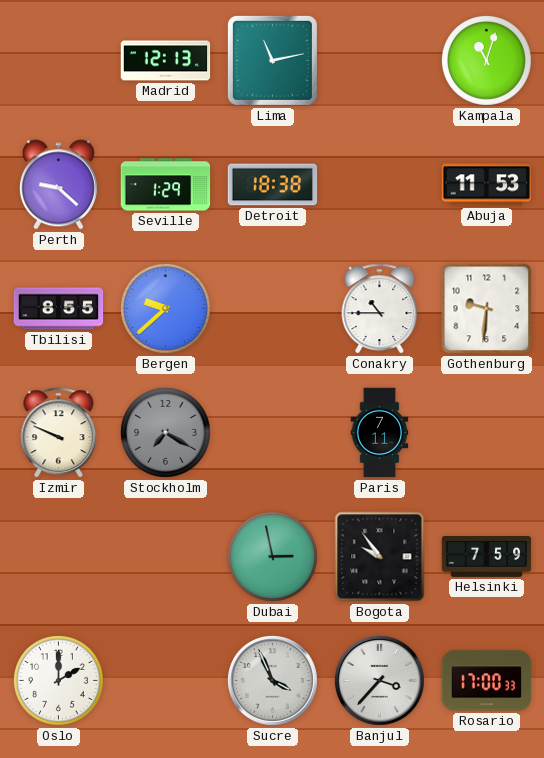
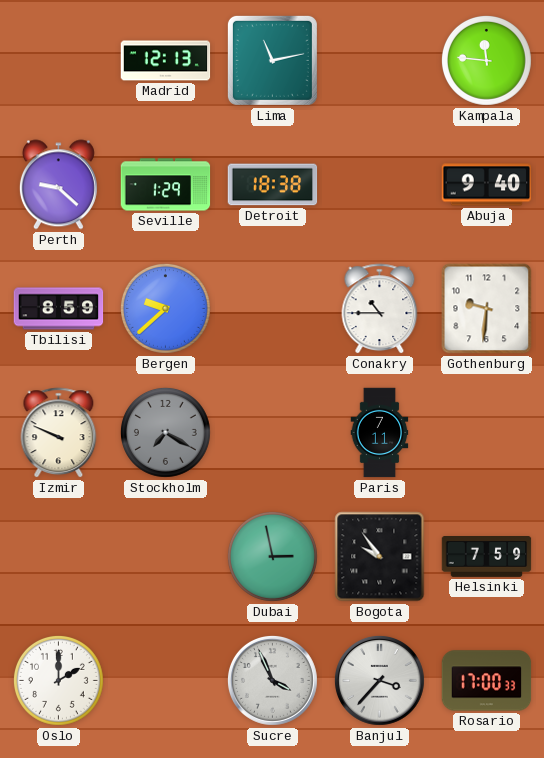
Kampala: 11:03 -> 11:46 (486, 60)
Abuja: 11:53 -> 9:40 (487, 185)
Tbilisi: 8:55 -> 8:59 (59, 309)
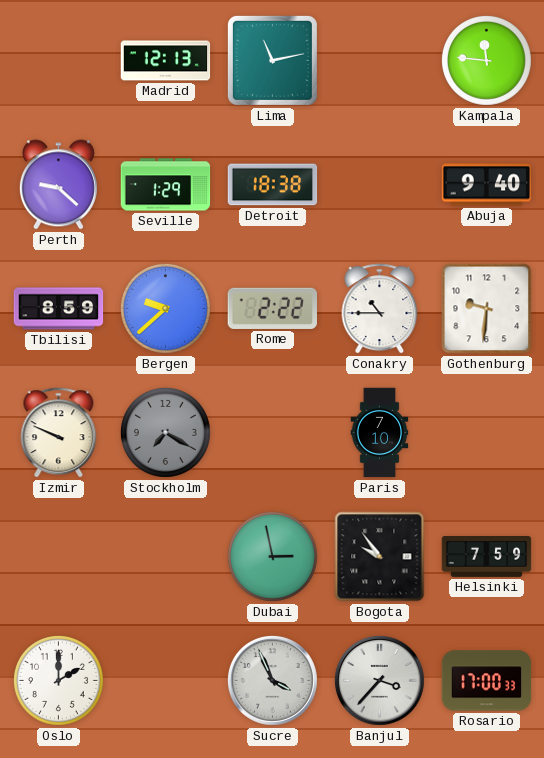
Rome: none -> 2:22 (272, 308)
Paris: 7:11 -> 7:10 (380, 433)
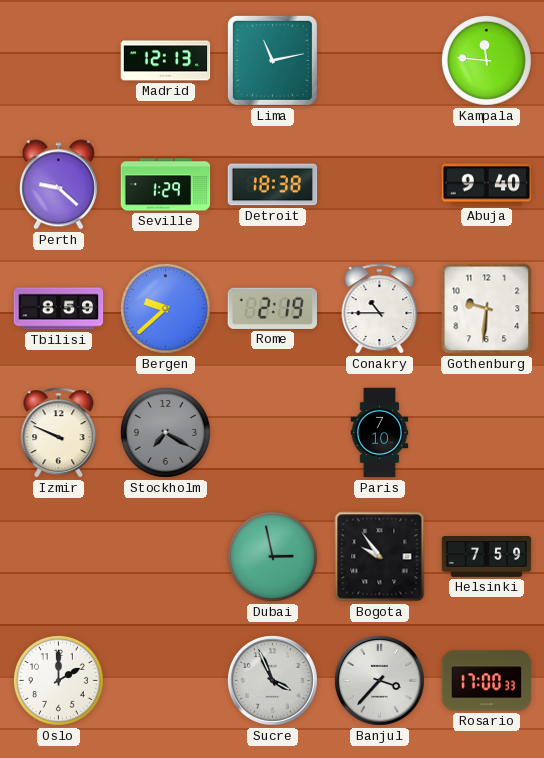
Rome: 2:22 -> 2:19 (272, 308)
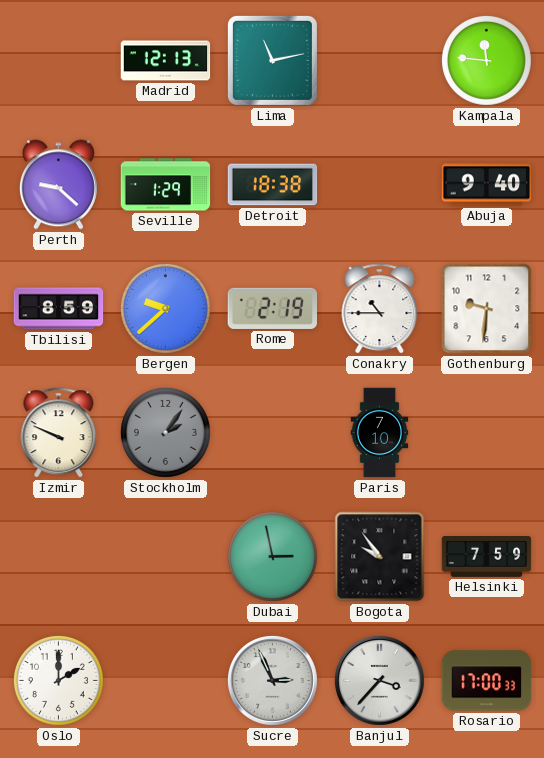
Stockholm: 7:20 -> 2:06 (165, 432)
Sucre: 3:56 -> 2:56 (272, 680)
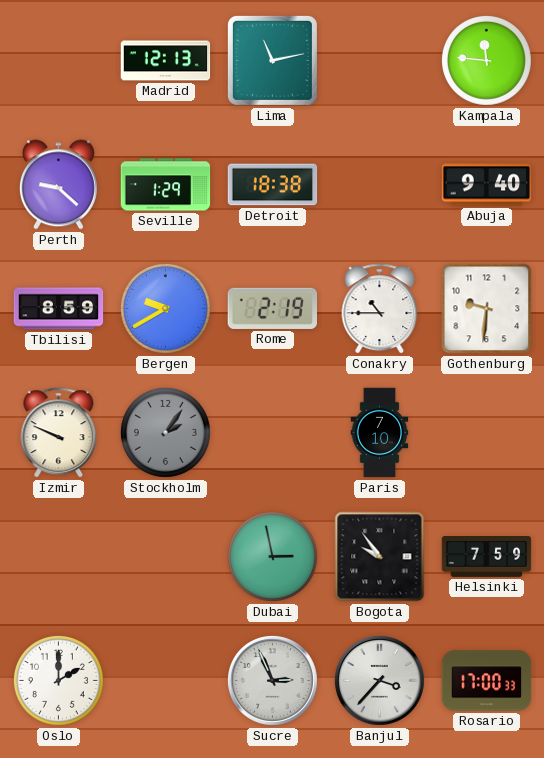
Bergen: 9:38 -> 9:40 (165, 308)
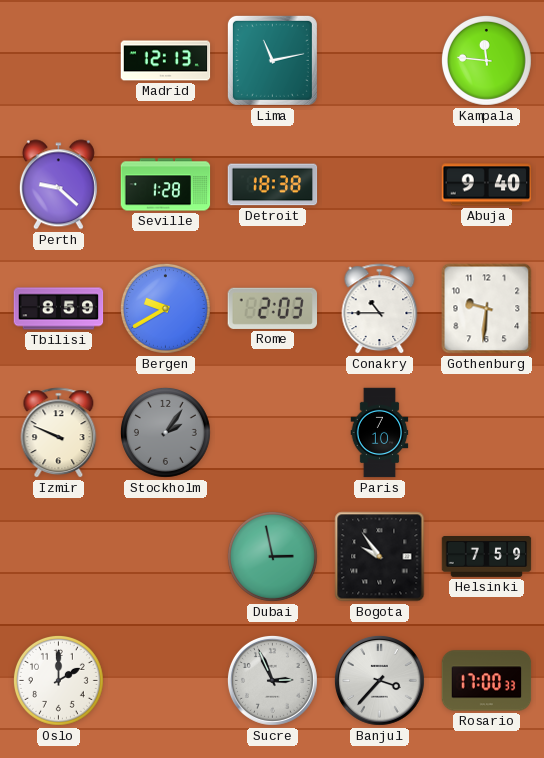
Seville: 1:29 -> 1:28 (166, 185)
Rome: 2:19 -> 2:03 (272, 308)
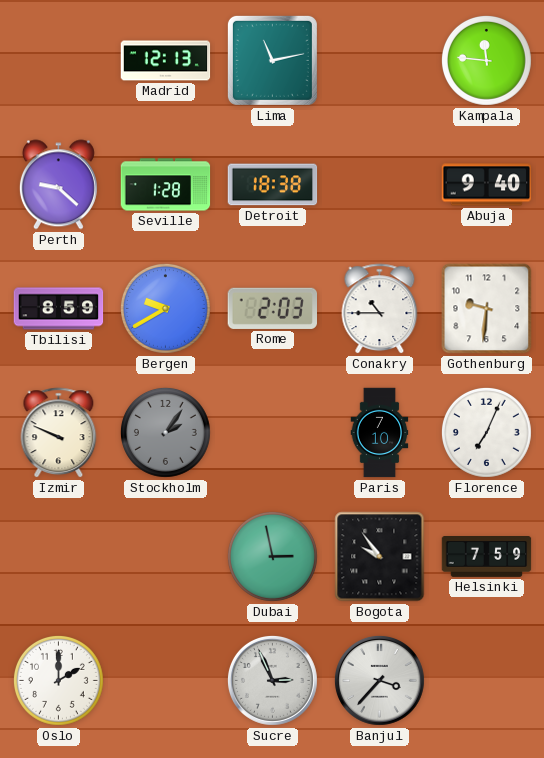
Florence: none -> 7:04 (486, 432)
Rosario: 17:00 -> none (487, 681)
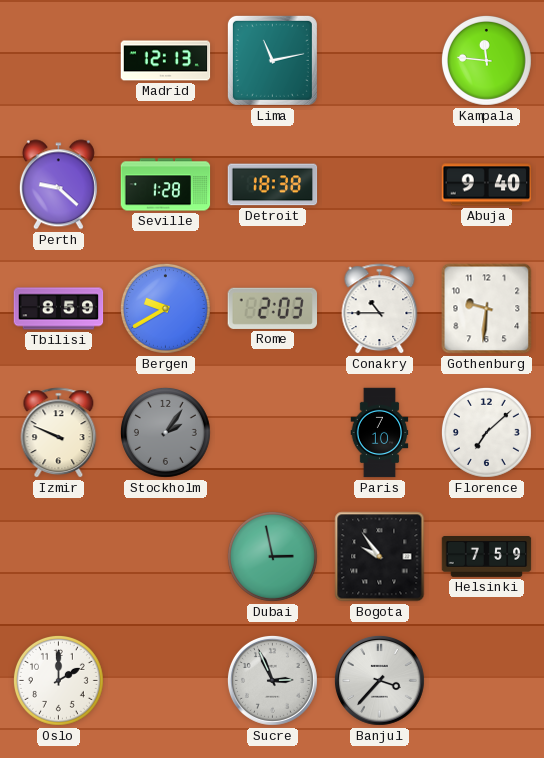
Florence: 7:04 -> 7:08 (486, 432)
